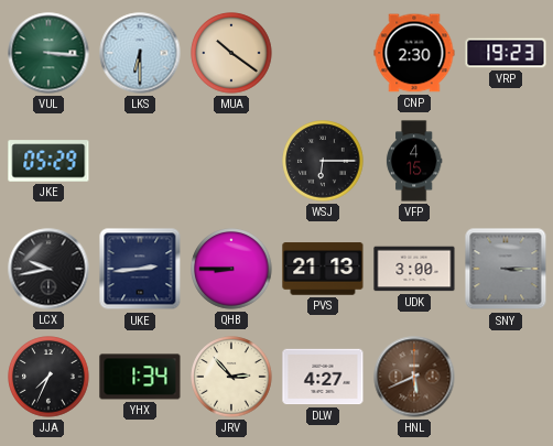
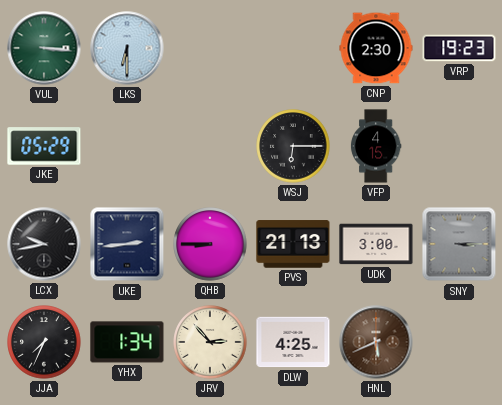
MUA: 10:21 -> none (231, 53)
DLW: 4:27 -> 4:25 (293, 342)
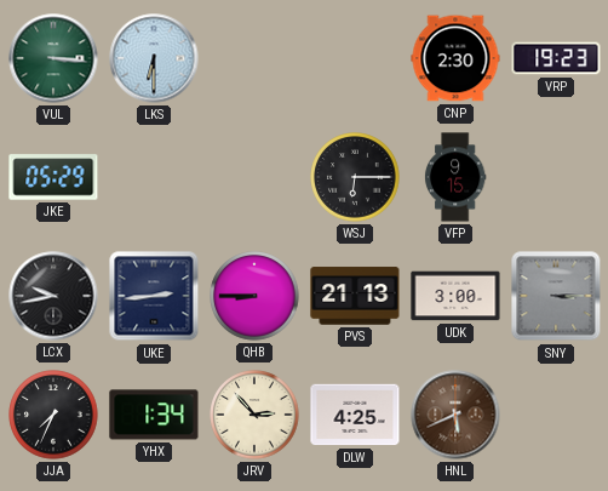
VFP: 4:15 -> 9:15 (455, 177)
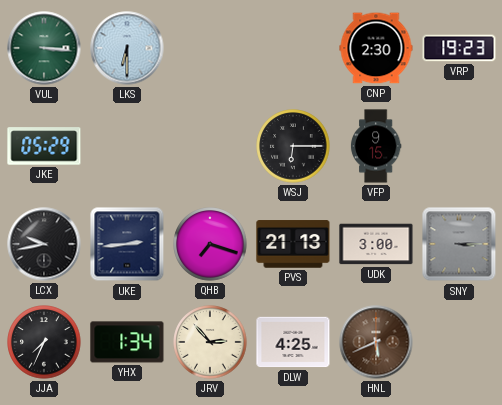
QHB: 8:45 -> 7:18 (210, 244)
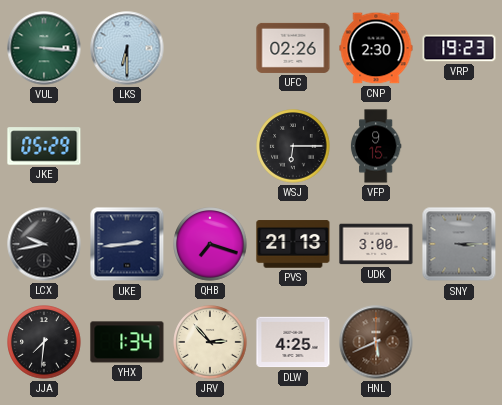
UFC: none -> 02:26 (293, 48)
JJA: 7:34 -> 7:31 (44, 342)
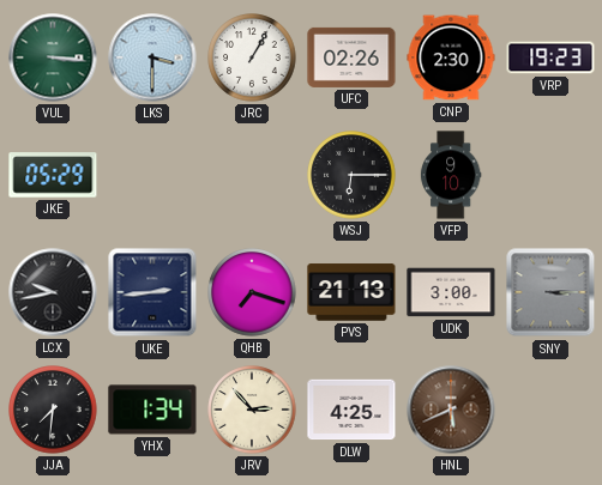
LKS: 6:30 -> 3:30 (152, 57)
JRC: none -> 1:05 (252, 57)
VFP: 9:15 -> 9:10 (451, 175)
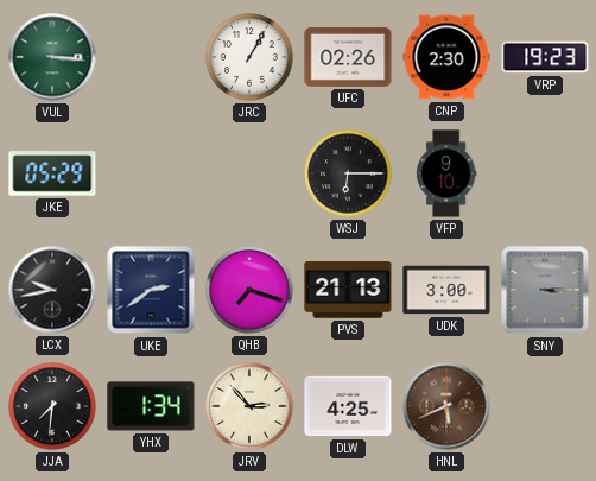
LKS: 3:30 -> none (152, 57)
UKE: 2:44 -> 2:39 (151, 290)
